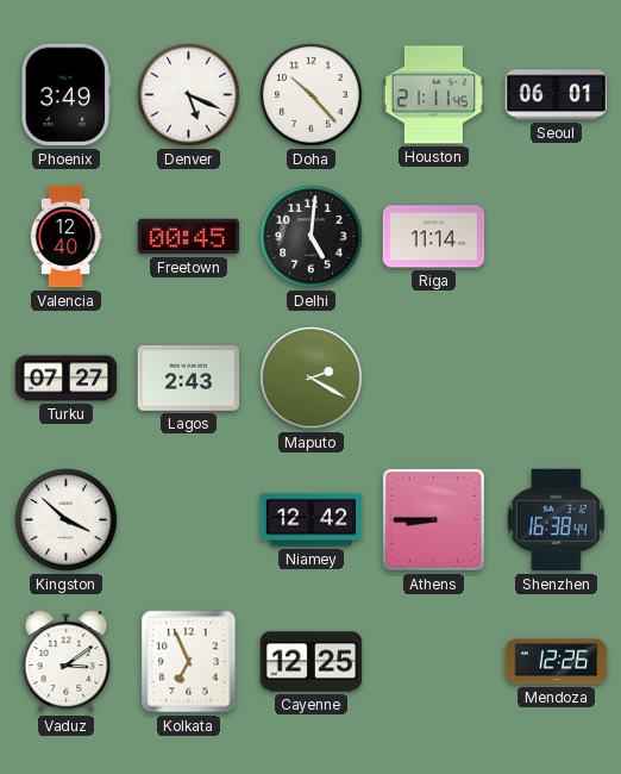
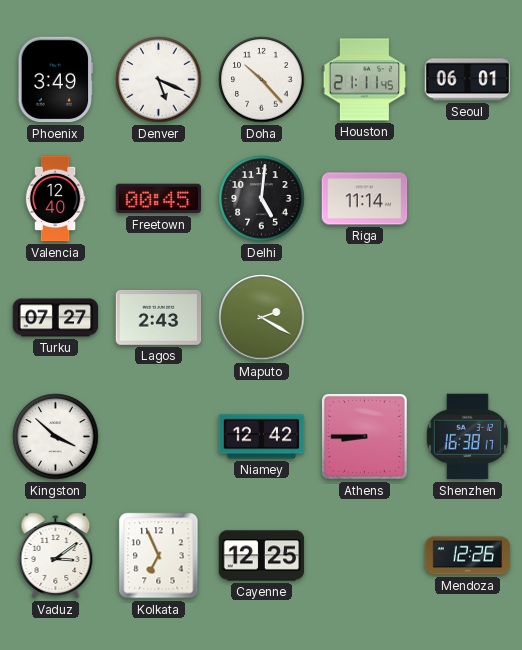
Shenzhen: 16:38:44 -> 16:38:17 (467, 437)
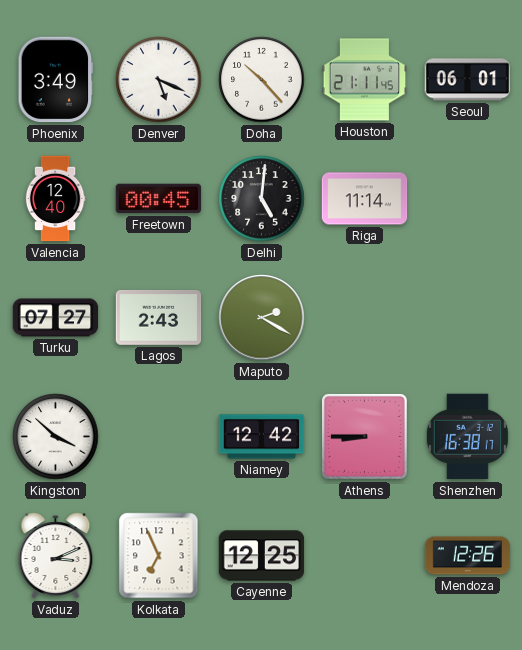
Vaduz: 3:09 -> 3:11 (56, 556)
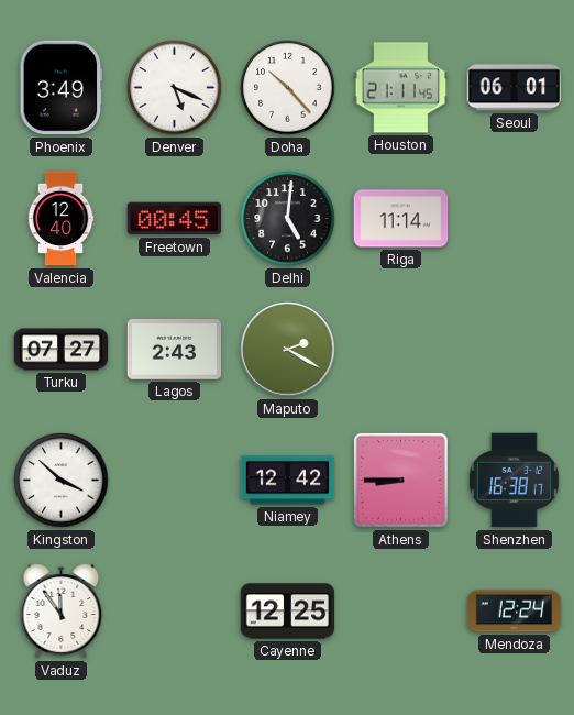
Vaduz: 3:11 -> 11:54 (62, 612)
Kolkata: 6:56 -> none (159, 556)
Mendoza: 12:26 -> 12:24 (515, 612)
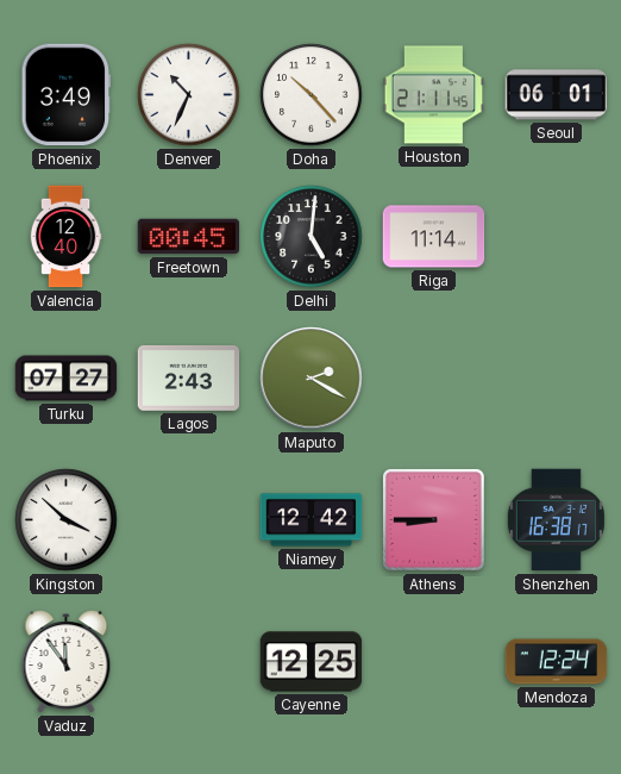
Denver: 5:19 -> 10:34 (189, 95)
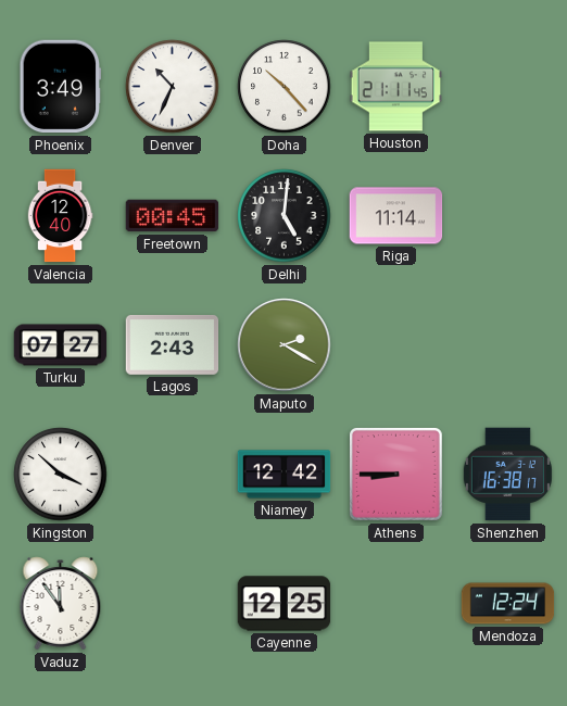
Seoul: 06:01 -> none (557, 95)
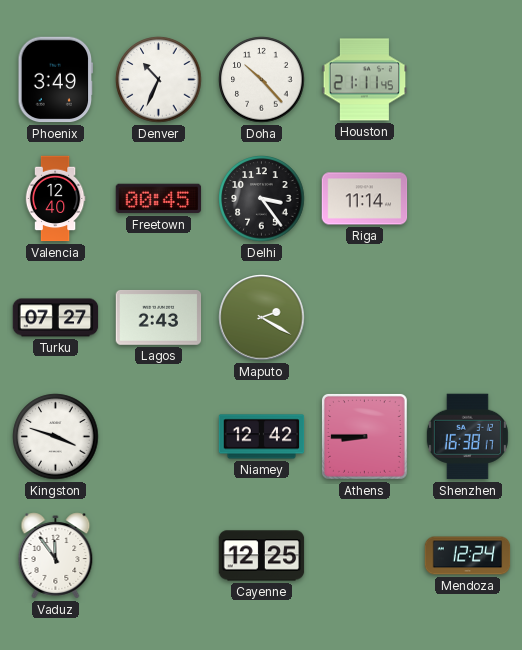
Delhi: 5:01 -> 3:24 (262, 199)
Kingston: 3:52 -> 3:48 (56, 437)
